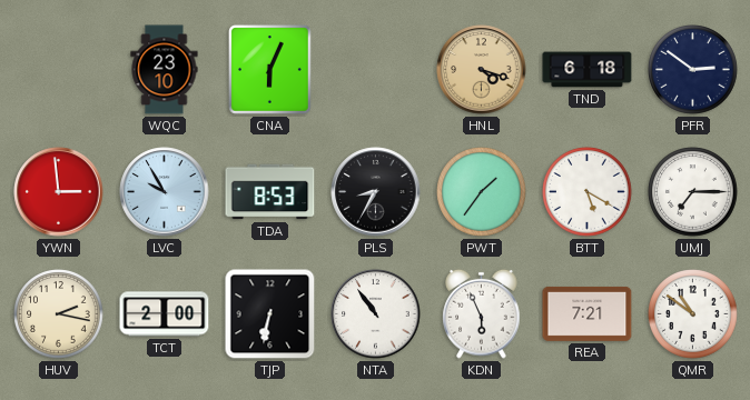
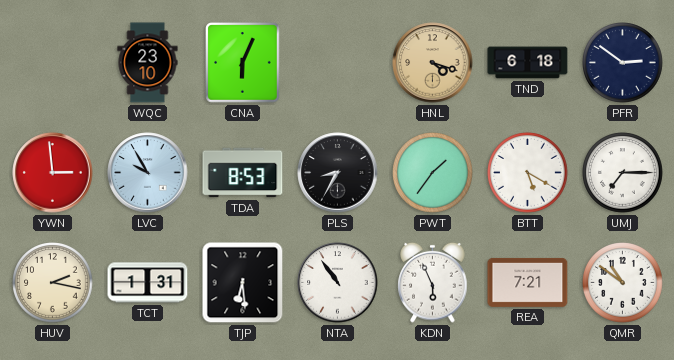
TCT: 2:00 -> 1:31 (148, 283)
TJP: 6:32 -> 6:29 (243, 283)
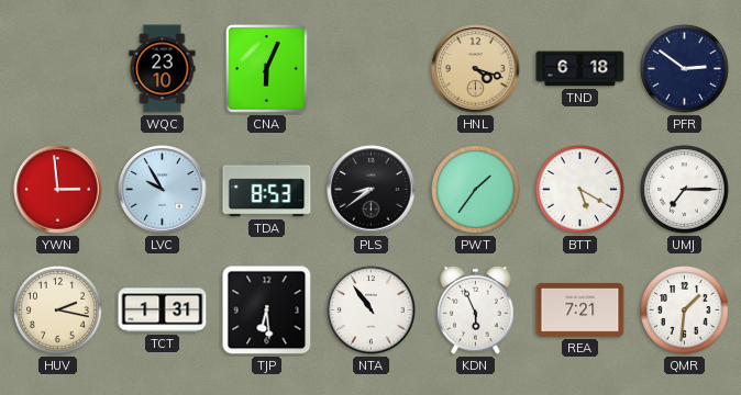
PLS: 8:35 -> 8:39 (372, 190)
QMR: 10:51 -> 1:31 (685, 311)
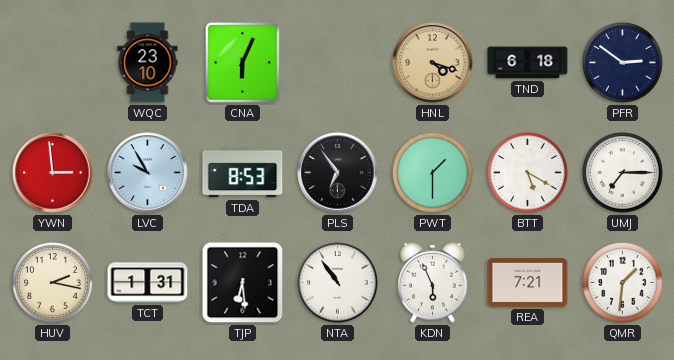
PLS: 8:39 -> 6:54 (338, 173)
PWT: 1:36 -> 1:30 (433, 173)
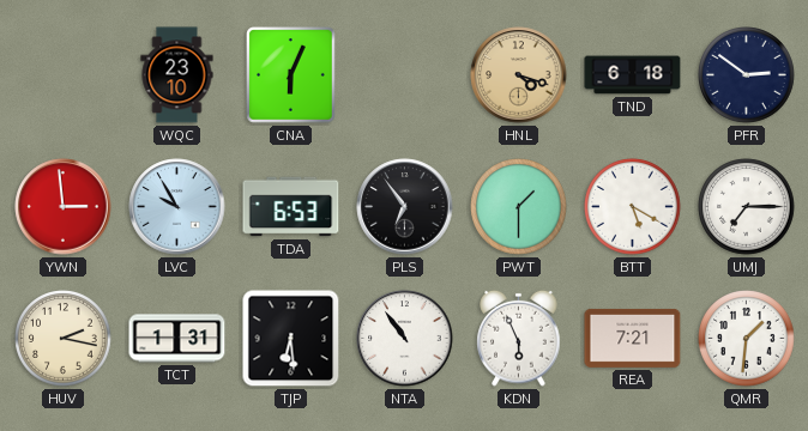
TDA: 8:53 -> 6:53 (291, 207)
